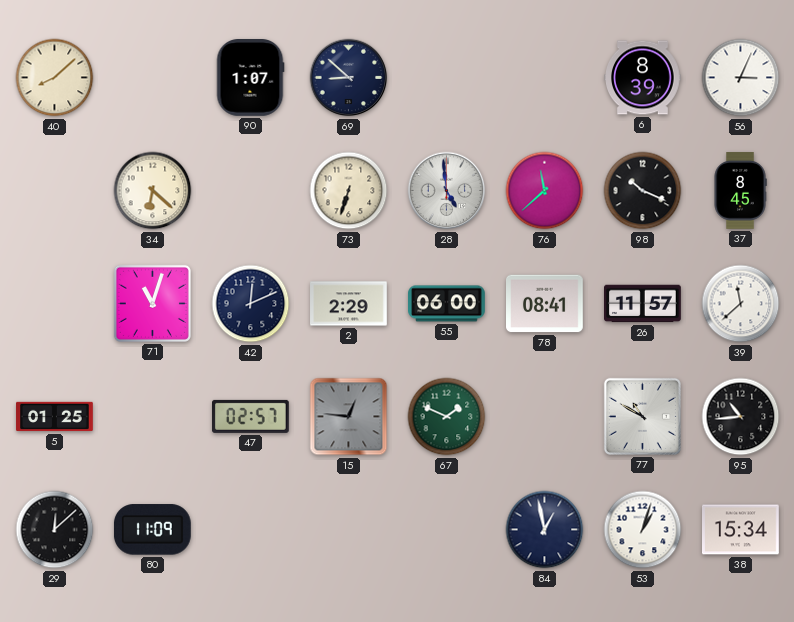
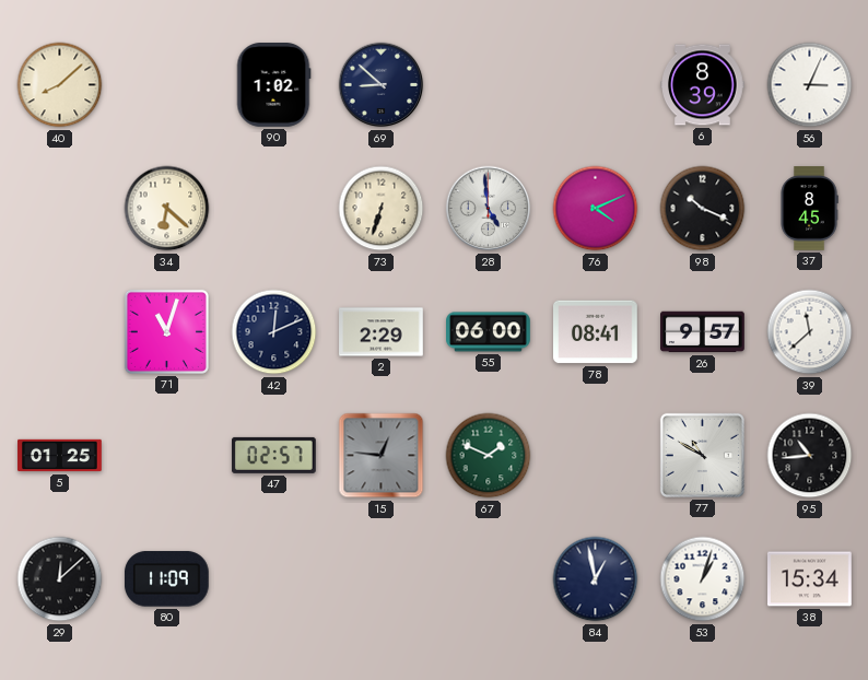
90: 1:07 -> 1:02 (273, 85)
76: 11:38 -> 4:11 (596, 209)
26: 11:57 -> 9:57 (703, 332)
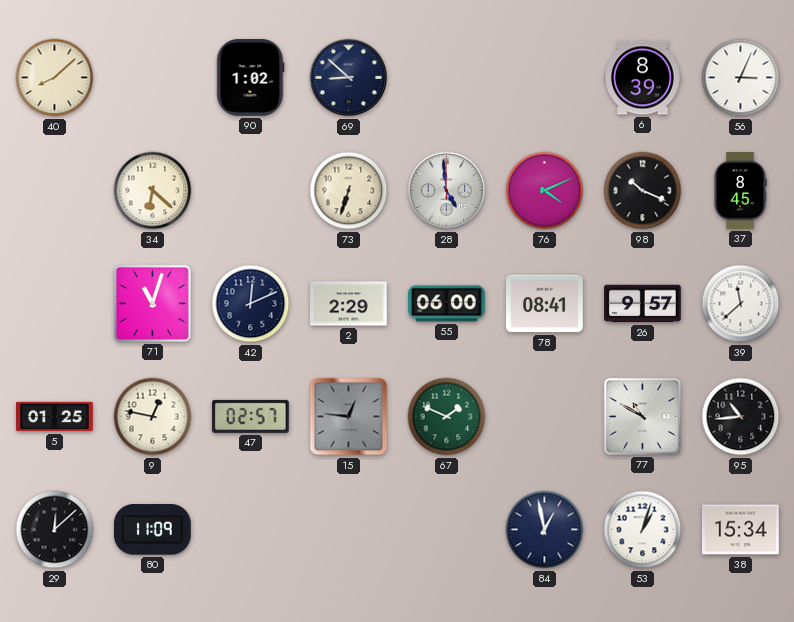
9: none -> 12:47 (153, 417)
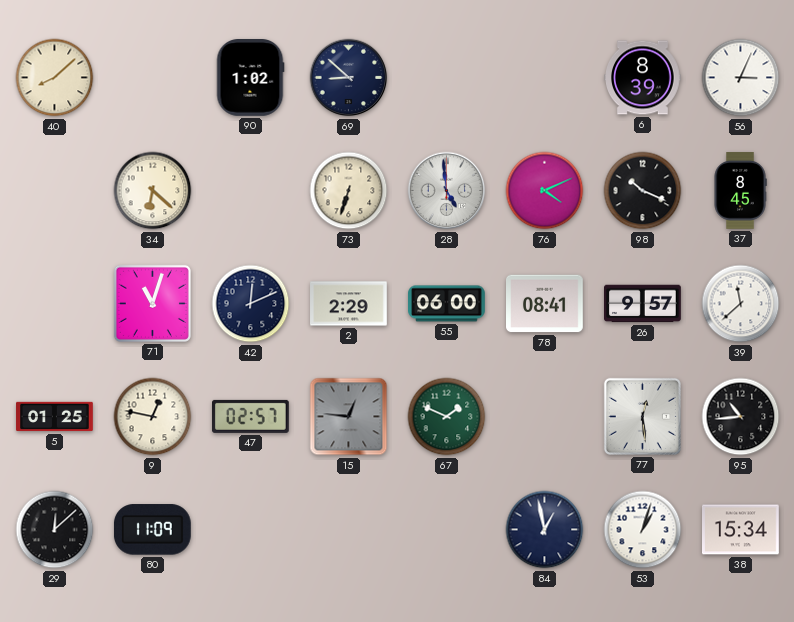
77: 10:50 -> 12:29 (642, 416)
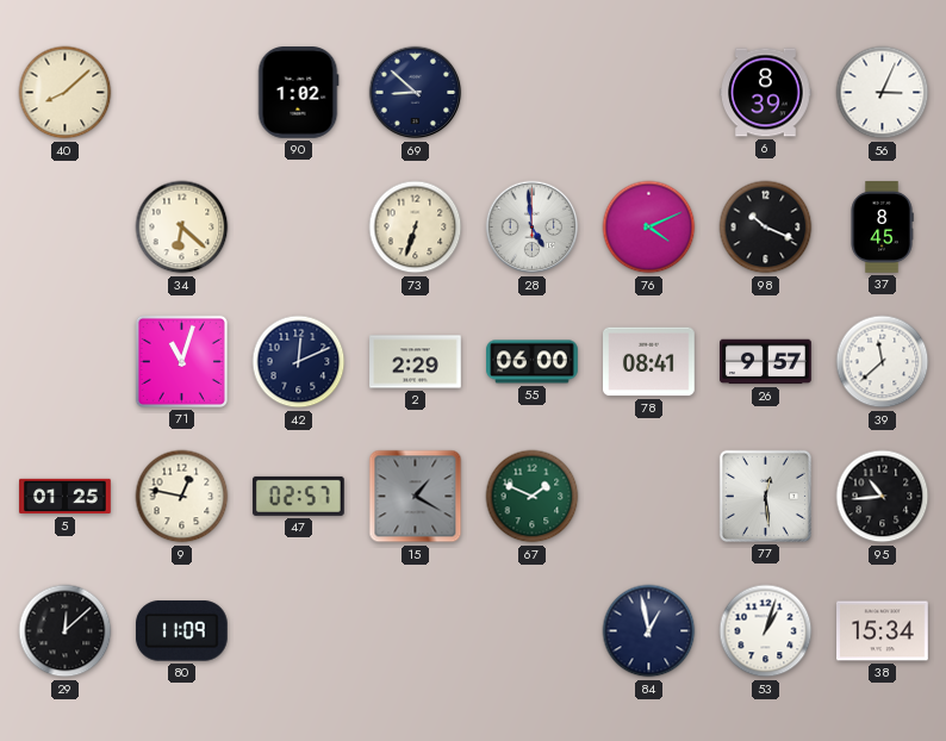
15: 12:46 -> 1:20 (416, 497)
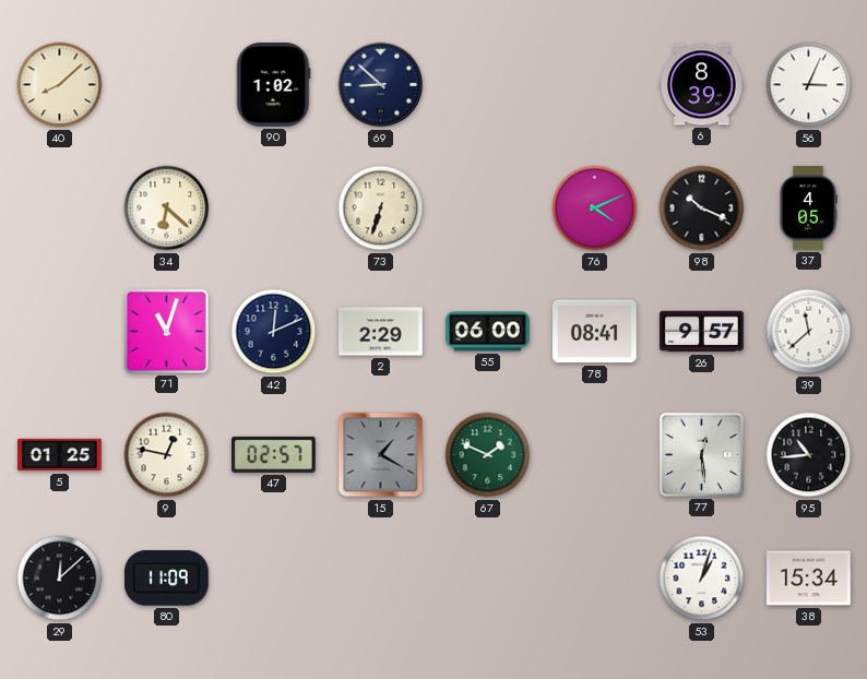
28: 4:59 -> none (533, 228)
37: 8:45 -> 4:05 (808, 209)
84: 12:58 -> none (649, 631)
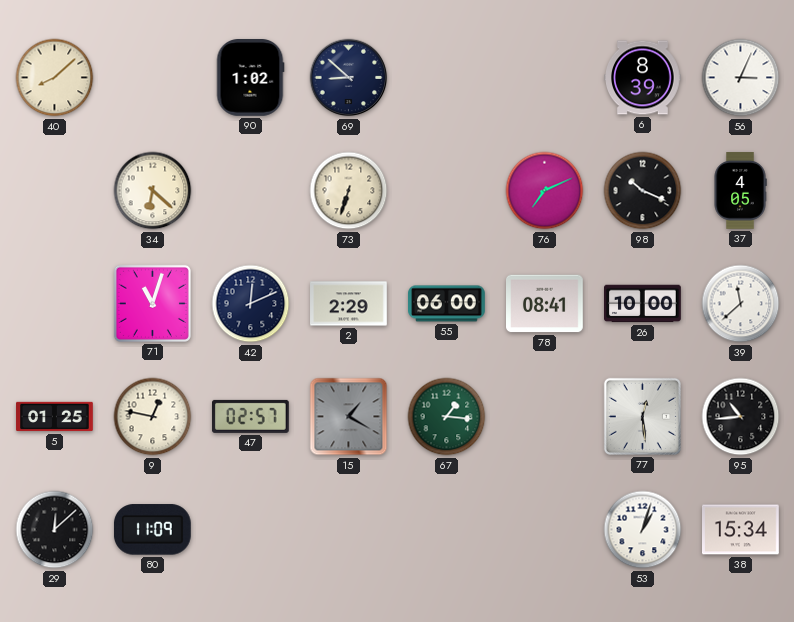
76: 4:11 -> 7:11 (545, 191)
26: 9:57 -> 10:00 (643, 304)
67: 1:49 -> 1:16 (447, 417)
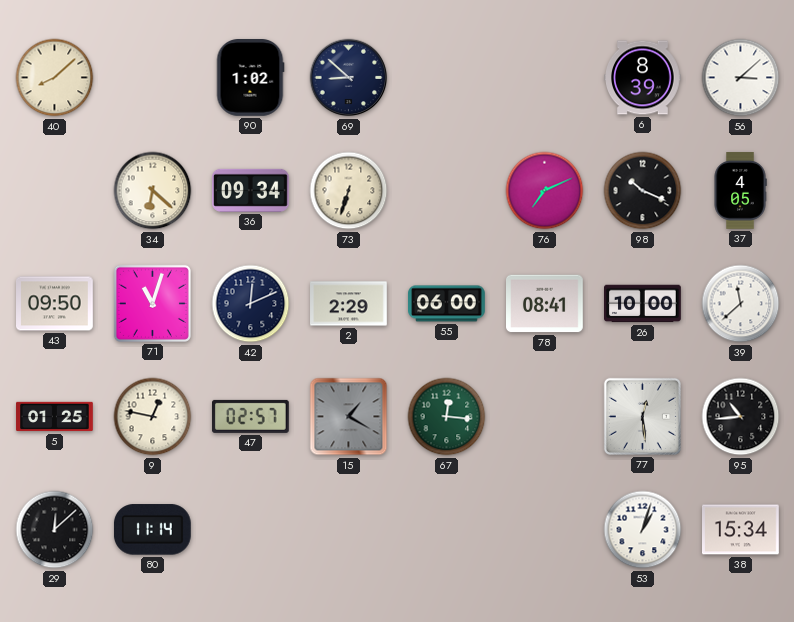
56: 3:04 -> 3:08 (741, 78)
36: none -> 09:34 (251, 190)
43: none -> 09:50 (55, 304)
67: 1:16 -> 12:16 (447, 417)
80: 11:09 -> 11:14 (152, 530)
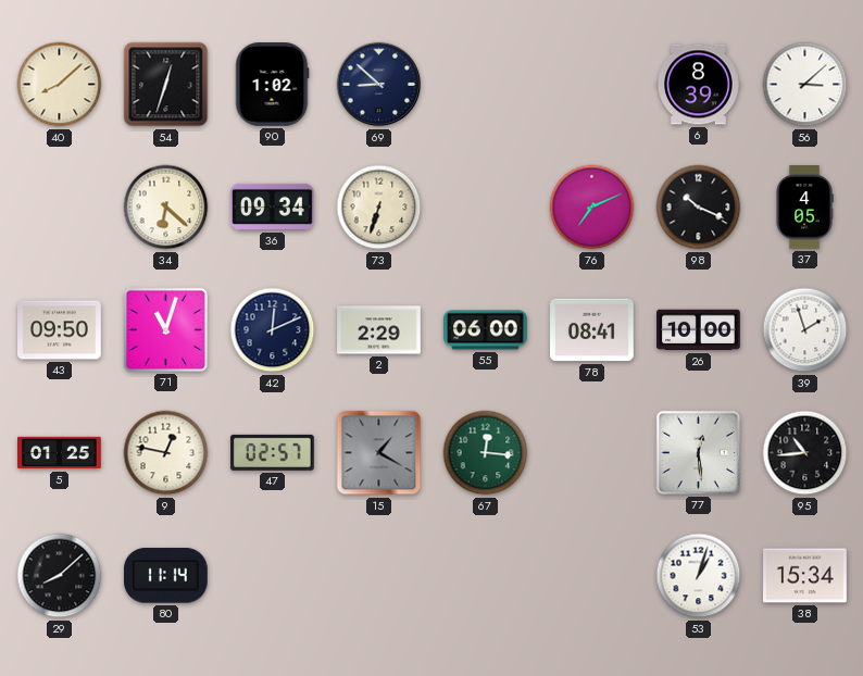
54: none -> 12:33 (166, 85)
39: 11:38 -> 1:57 (805, 330)
29: 12:08 -> 8:08 (60, 576)
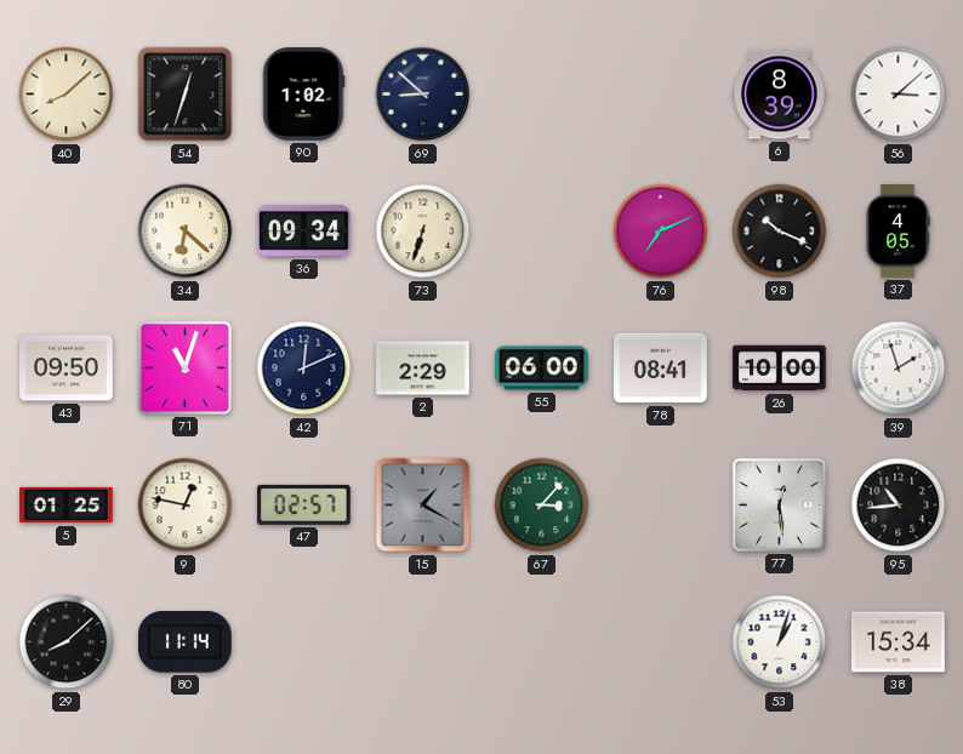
67: 12:16 -> 3:07 (542, 505)
